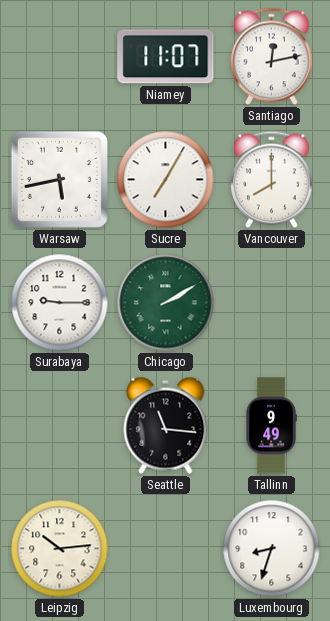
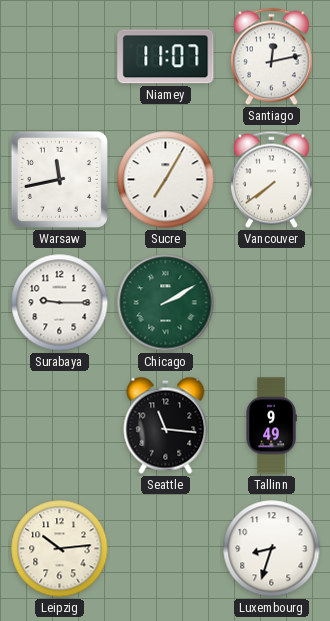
Warsaw: 5:43 -> 11:43 (59, 179)
Vancouver: 8:00 -> 7:39 (272, 180)
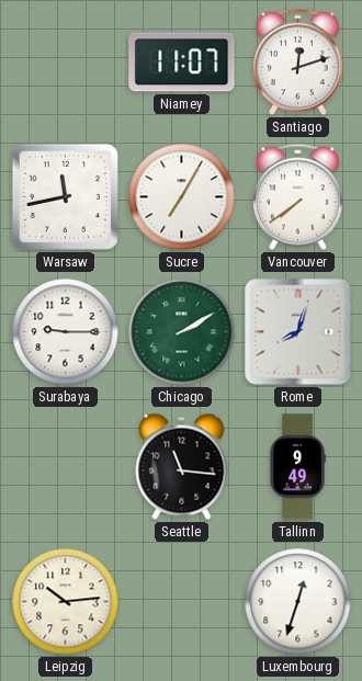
Santiago: 12:13 -> 12:12 (298, 63)
Rome: none -> 8:03 (298, 332)
Luxembourg: 8:33 -> 12:33 (298, 602)
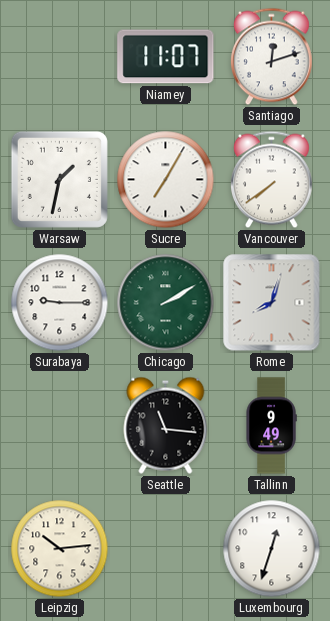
Warsaw: 11:43 -> 1:32 (59, 179)
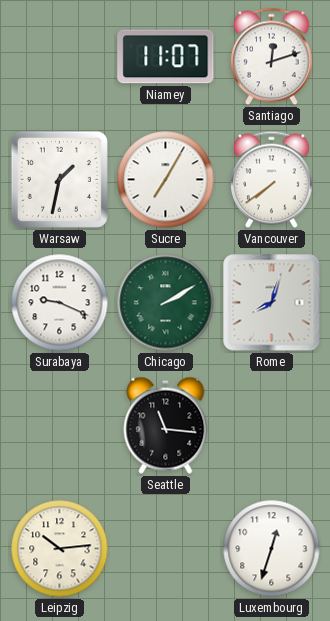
Surabaya: 9:15 -> 9:19 (60, 303)
Tallinn: 9:49 -> none (271, 426)
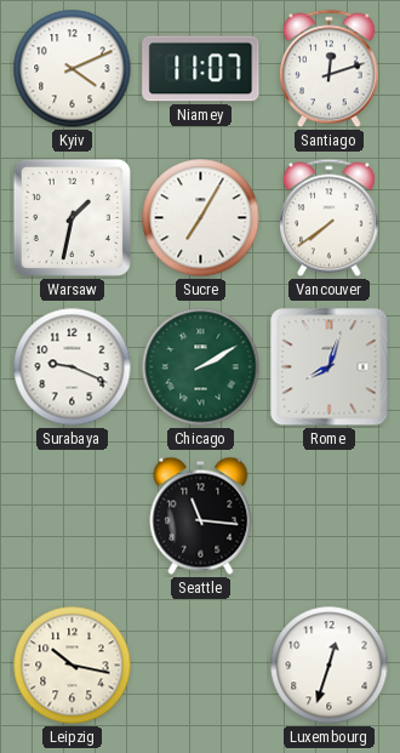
Kyiv: none -> 4:11 (73, 69)
Leipzig: 10:14 -> 10:17 (73, 666)
